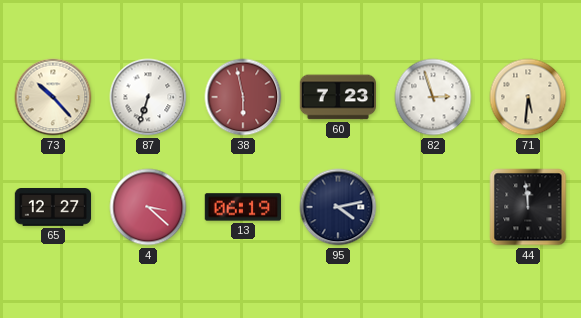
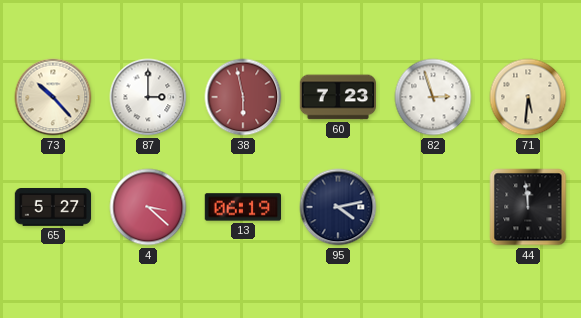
87: 6:33 -> 3:00 (148, 97)
65: 12:27 -> 5:27 (53, 208)
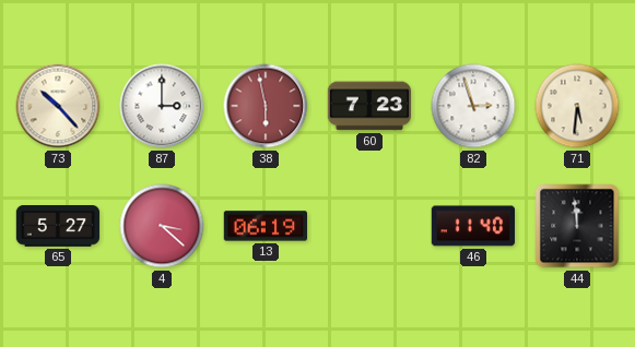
95: 4:13 -> none (338, 207)
46: none -> 11:40 (472, 226)
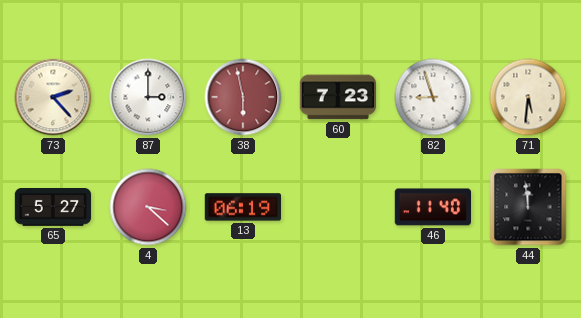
73: 10:23 -> 2:23 (53, 97)
82: 2:57 -> 8:57 (433, 97)
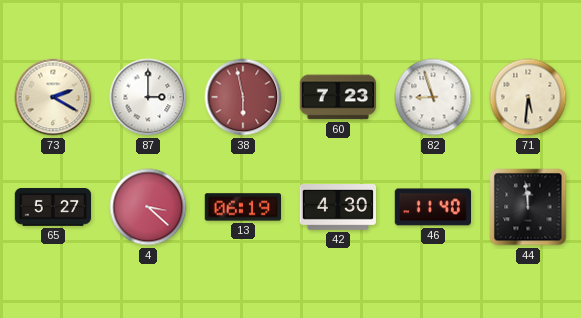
73: 2:23 -> 2:20 (53, 97)
42: none -> 4:30 (337, 208)
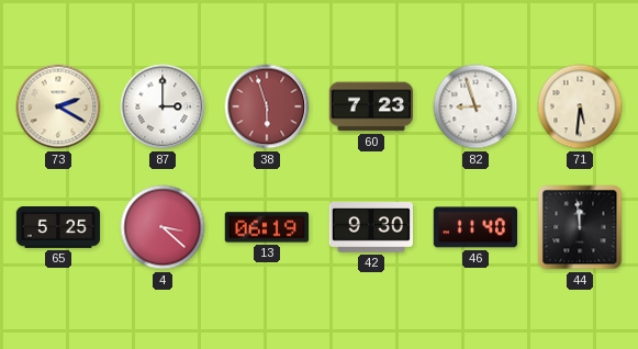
38: 5:58 -> 5:57 (267, 106)
65: 5:27 -> 5:25 (58, 228)
42: 4:30 -> 9:30 (370, 228)
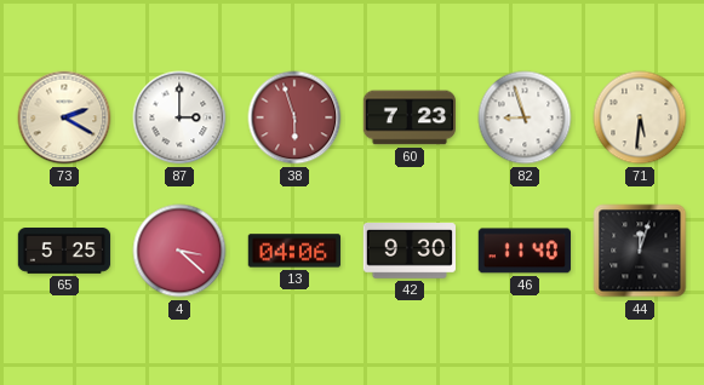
13: 06:19 -> 04:06 (293, 251)
44: 11:59 -> 12:03 (640, 251)
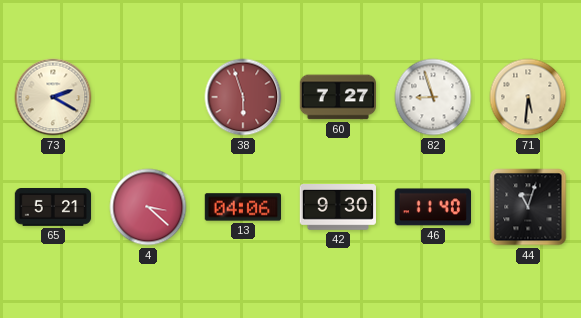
87: 3:00 -> none (179, 117)
60: 7:23 -> 7:27 (337, 97)
65: 5:25 -> 5:21 (53, 208)
44: 12:03 -> 11:03 (528, 207)
